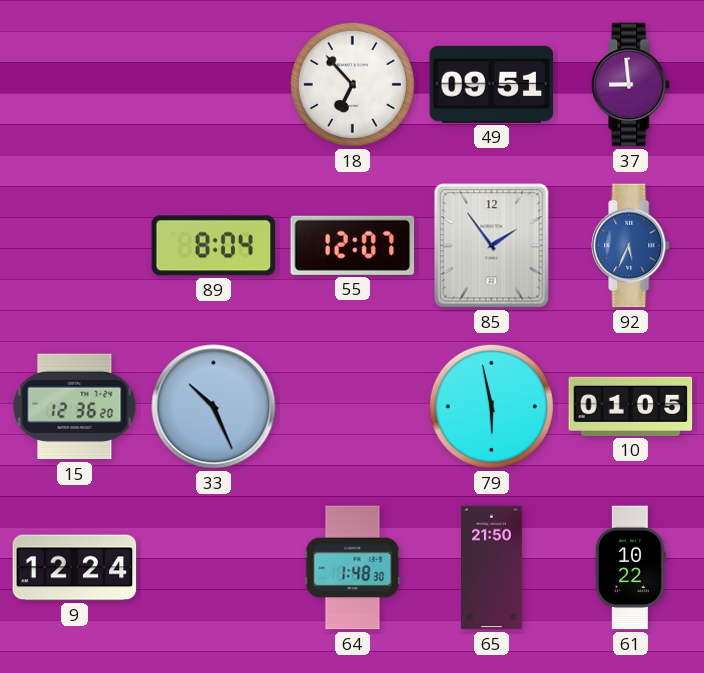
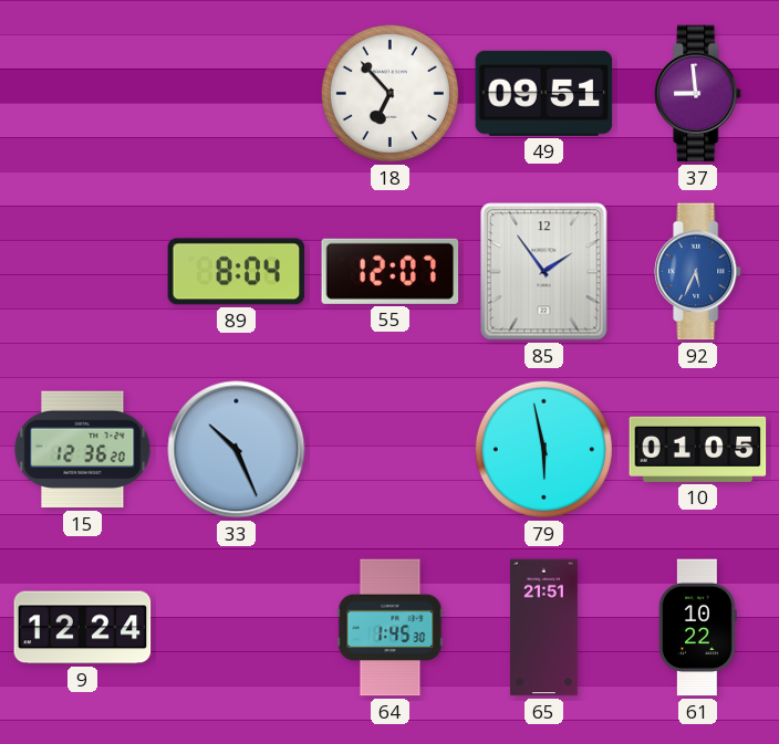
64: 1:48 -> 1:45 (391, 628)
65: 21:50 -> 21:51 (544, 628)
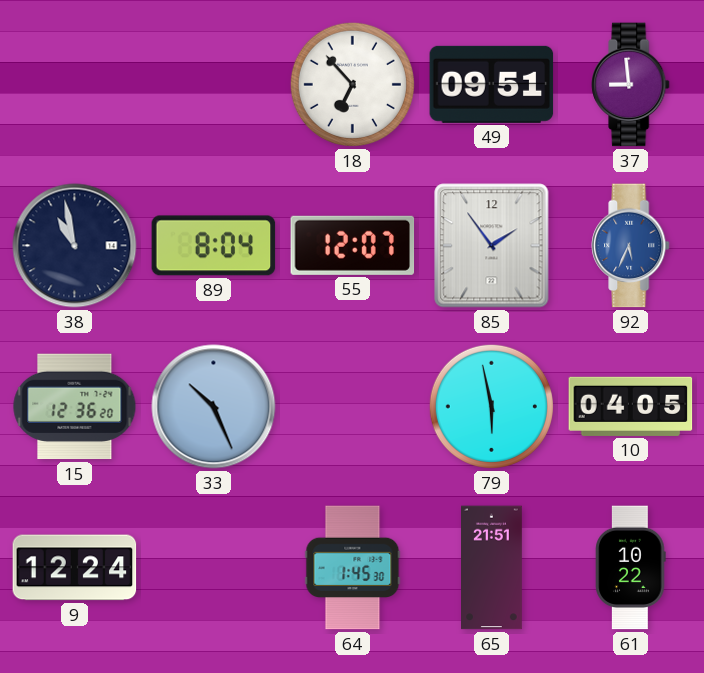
38: none -> 10:58 (75, 246)
10: 01:05 -> 04:05 (631, 406)
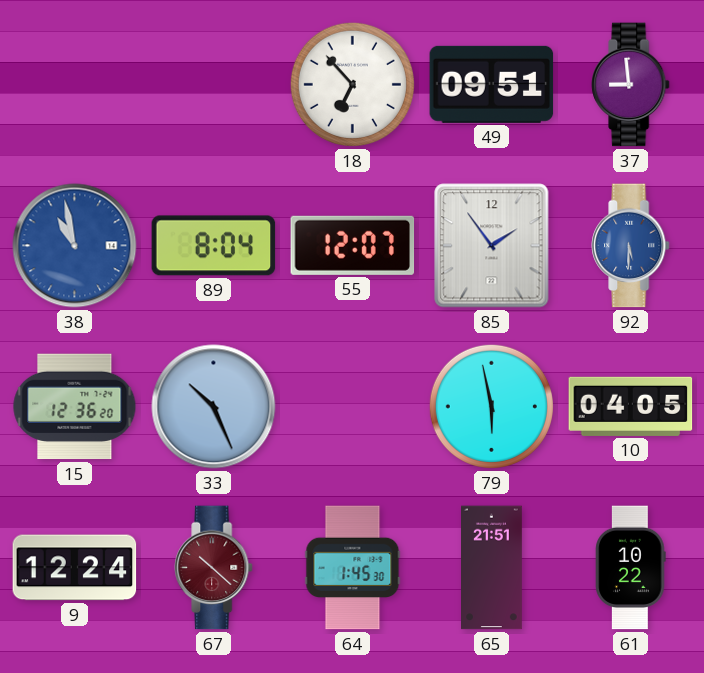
38 dial: navy -> blue (75, 246)
92: 5:34 -> 5:30 (631, 246)
67: none -> 10:22 (214, 568)
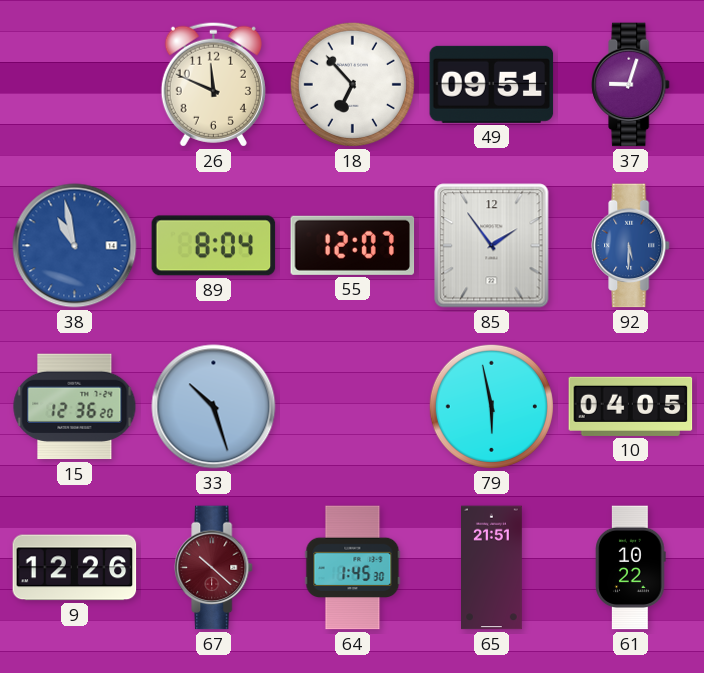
26: none -> 11:49 (213, 84)
37: 8:59 -> 9:03 (631, 85)
33: 10:26 -> 10:27 (214, 407)
9: 12:24 -> 12:26 (75, 568)
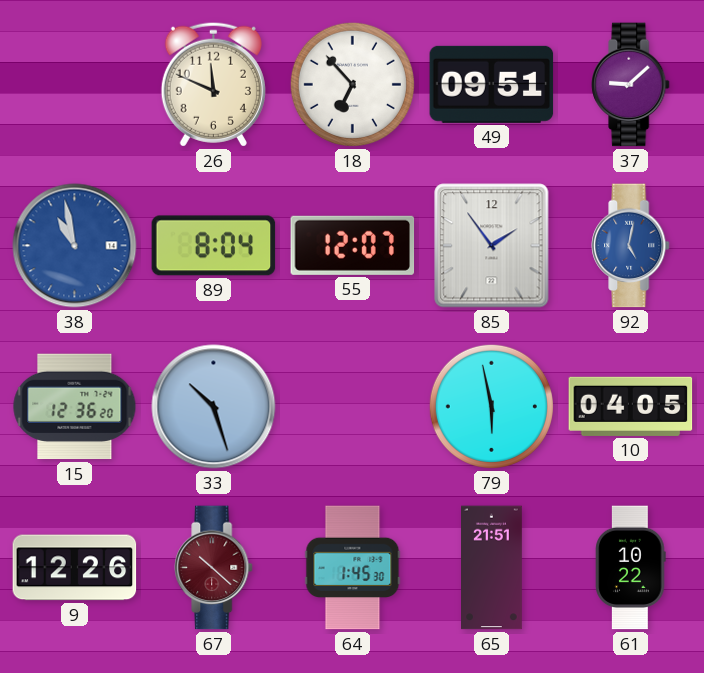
37: 9:03 -> 9:08 (631, 85)
92: 5:30 -> 5:02 (631, 246)
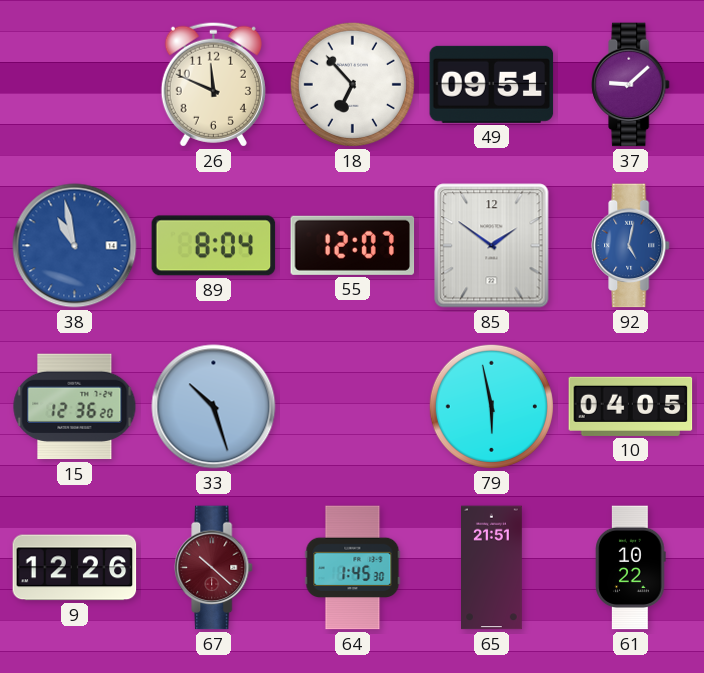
85: 1:54 -> 1:51 (492, 246)
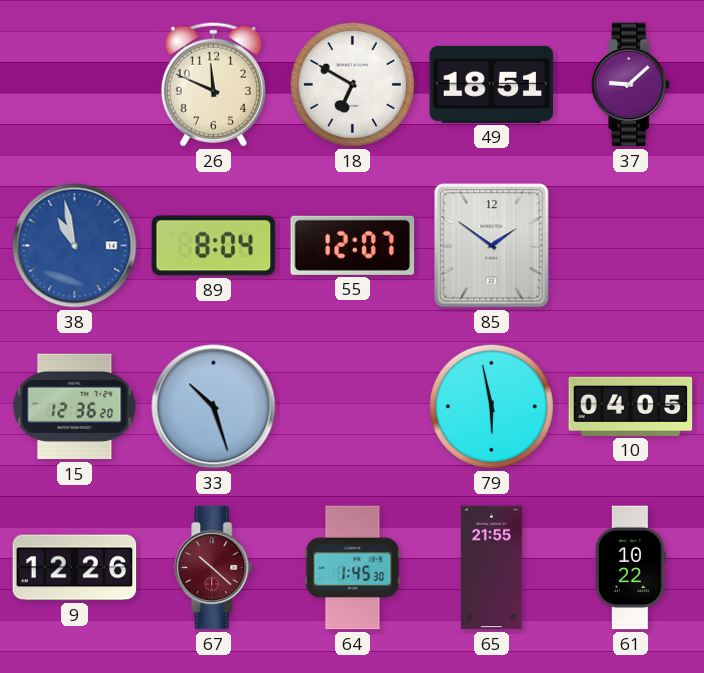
18: 6:53 -> 6:50 (352, 84)
49: 09:51 -> 18:51 (492, 84)
92: 5:02 -> none (631, 246)
65: 21:51 -> 21:55 (492, 568)
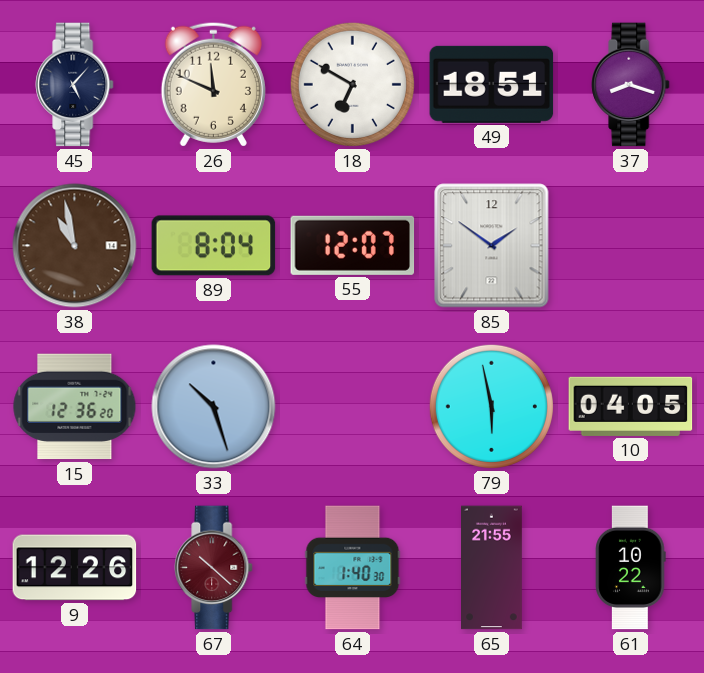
45: none -> 5:07 (75, 85)
37: 9:08 -> 8:18 (631, 85)
38 dial: blue -> brown (75, 246)
64: 1:45 -> 1:40 (353, 568)
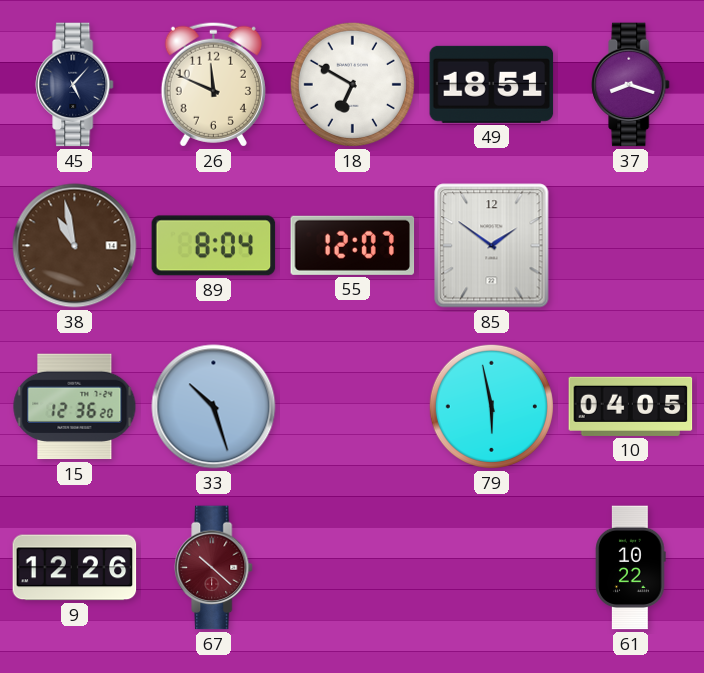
64: 1:40 -> none (353, 568)
65: 21:55 -> none (492, 568)
